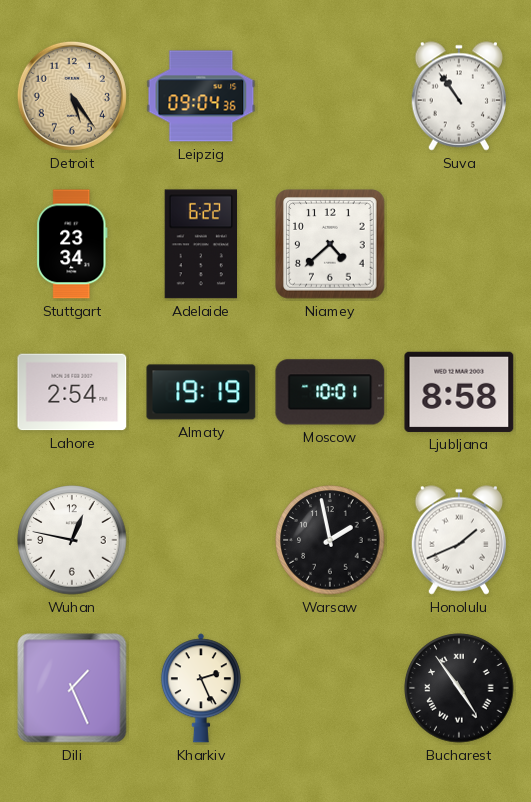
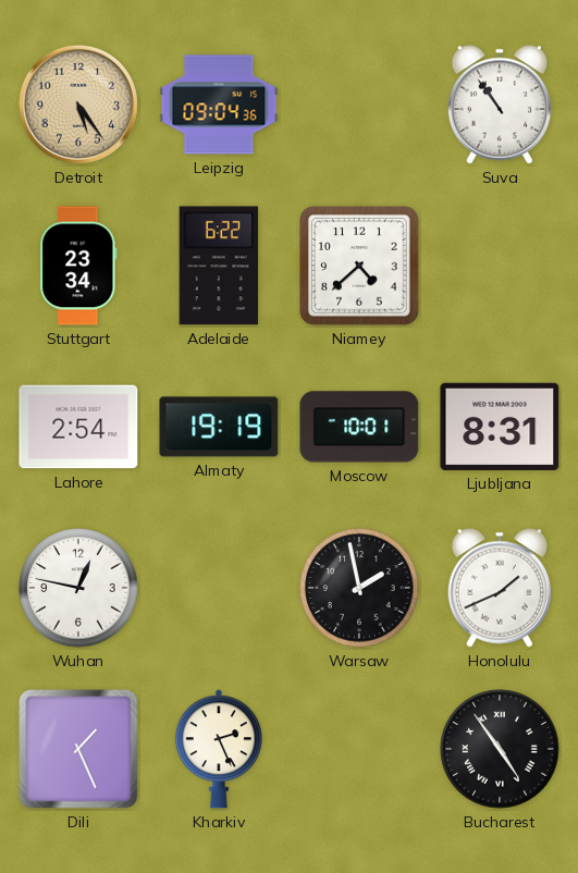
Ljubljana: 8:58 -> 8:31 (500, 427)
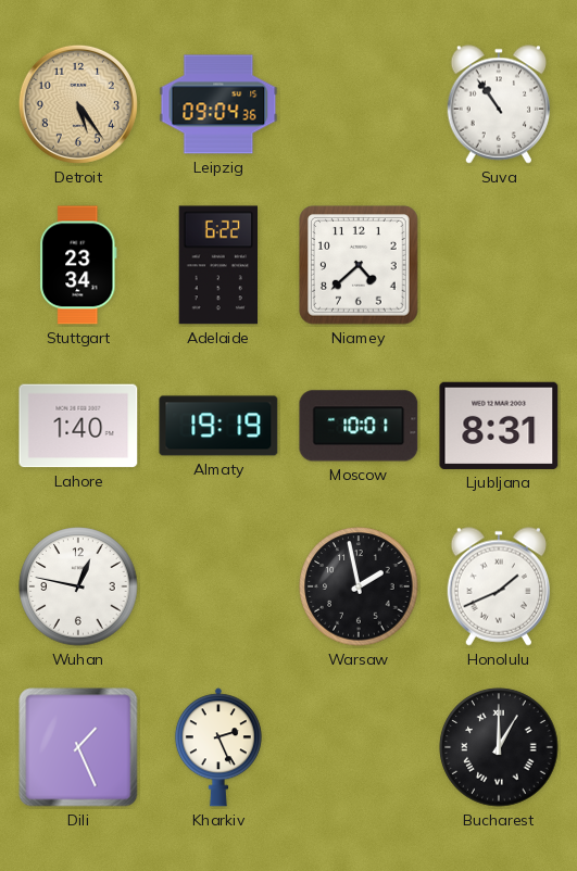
Lahore: 2:54 -> 1:40 (78, 426)
Bucharest: 4:54 -> 1:00 (499, 747)
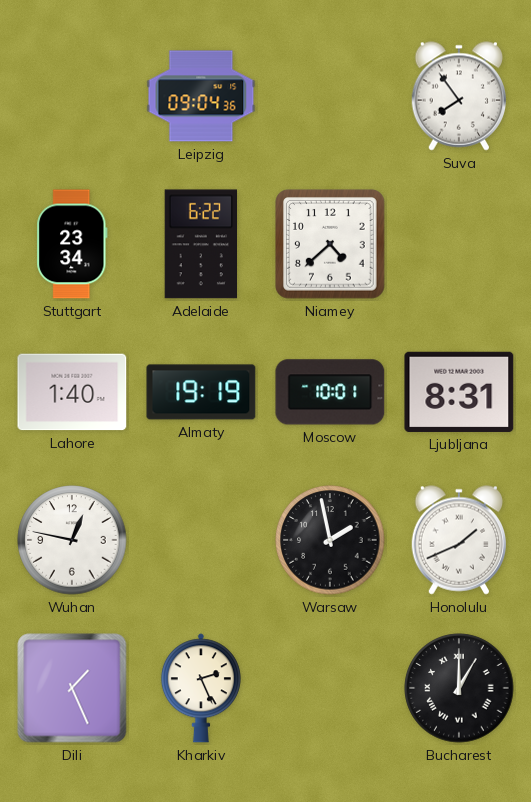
Detroit: 5:24 -> none (78, 104)
Suva: 10:54 -> 7:54 (458, 96)
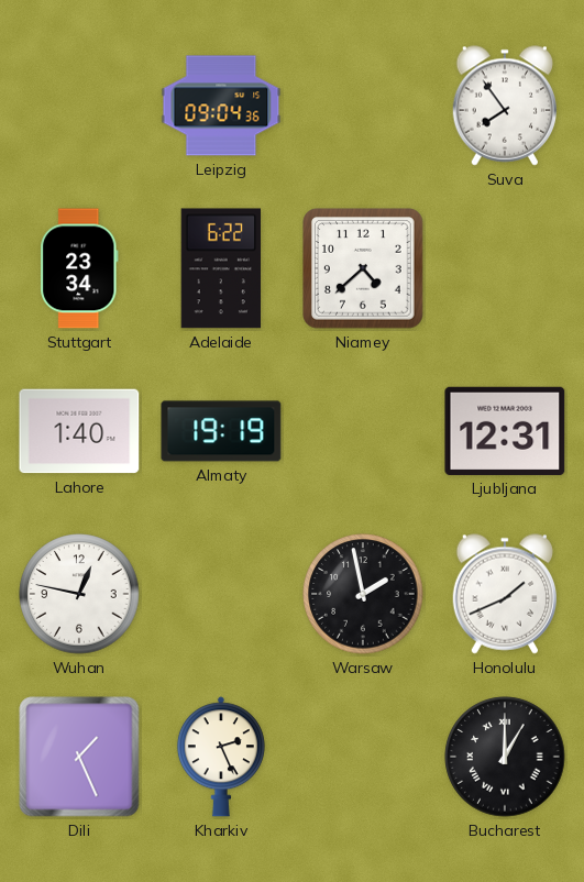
Moscow: 10:01 -> none (330, 392)
Ljubljana: 8:31 -> 12:31 (505, 431)
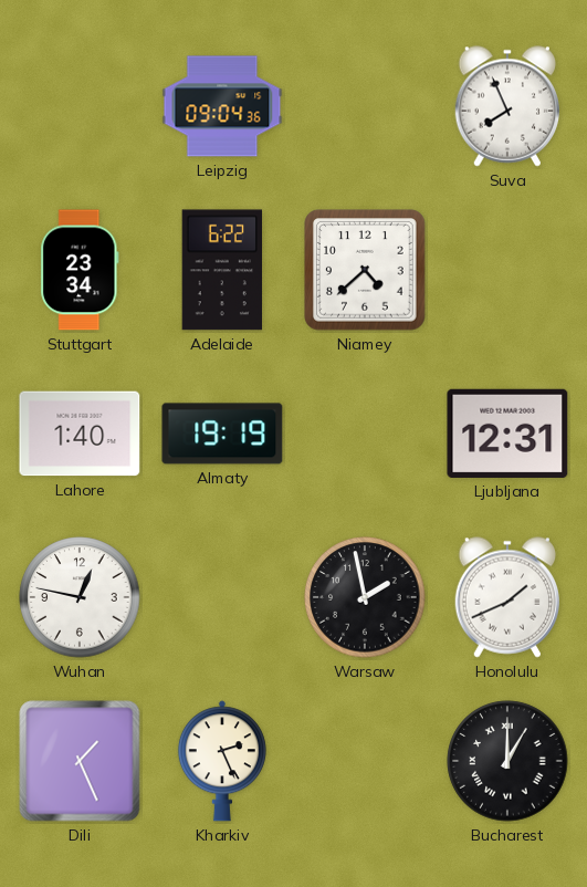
Suva: 7:54 -> 7:56 (506, 106)
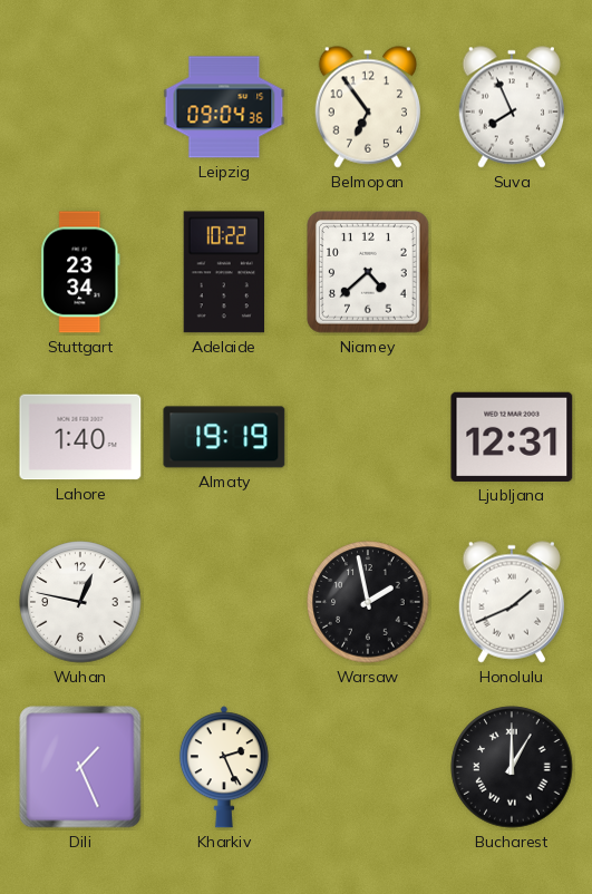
Belmopan: none -> 6:54 (367, 107)
Adelaide: 6:22 -> 10:22 (223, 272)
